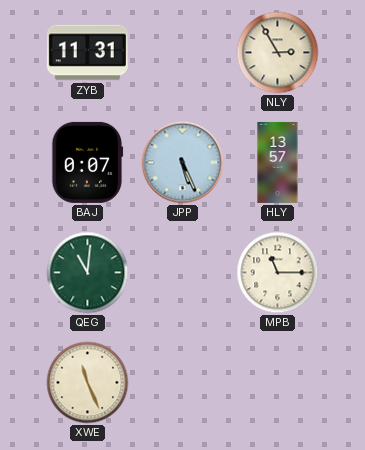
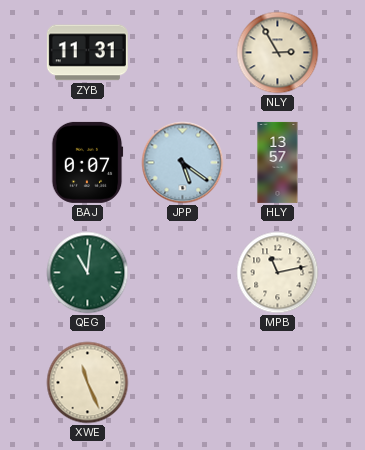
JPP: 5:26 -> 5:21 (183, 163)
MPB: 11:15 -> 11:13 (278, 273)
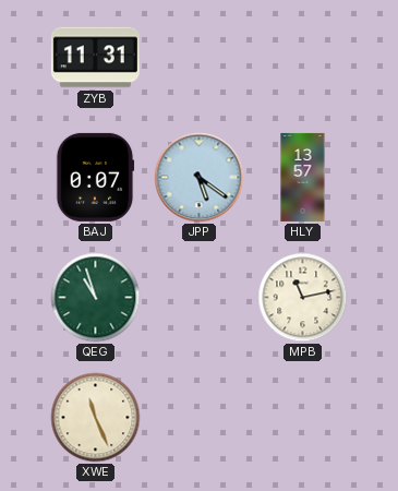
NLY: 2:55 -> none (278, 53)
QEG: 11:01 -> 10:57 (96, 298)
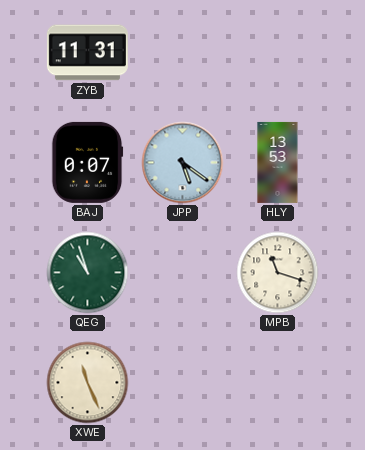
HLY: 13:57 -> 13:53 (278, 162)
MPB: 11:13 -> 11:18 (278, 273)
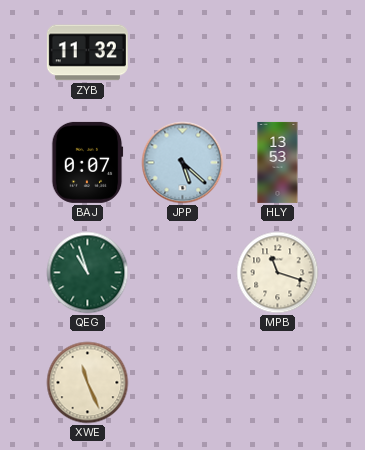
ZYB: 11:31 -> 11:32 (87, 53)
JPP: 5:21 -> 5:22 (183, 163)
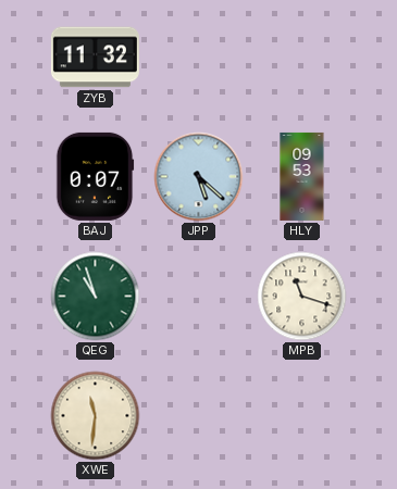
HLY: 13:53 -> 09:53 (302, 176)
XWE: 11:26 -> 11:31 (96, 416)
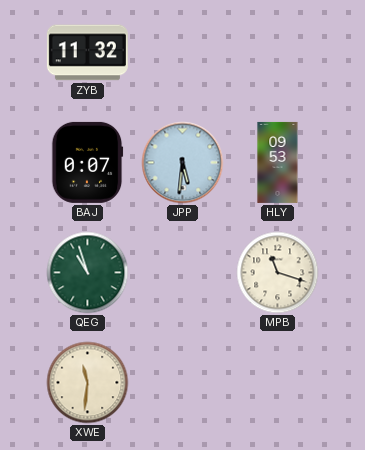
JPP: 5:22 -> 5:31 (183, 163)
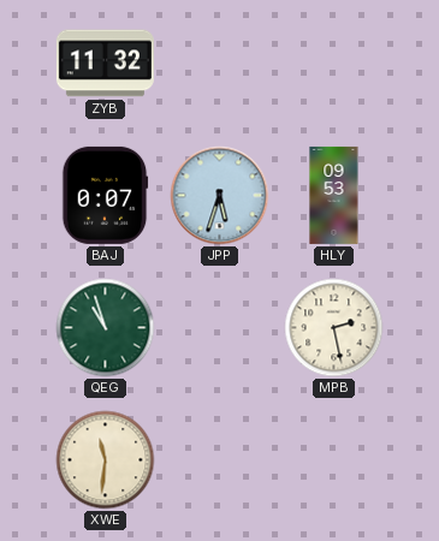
JPP: 5:31 -> 5:33 (220, 196)
MPB: 11:18 -> 2:28 (334, 328)
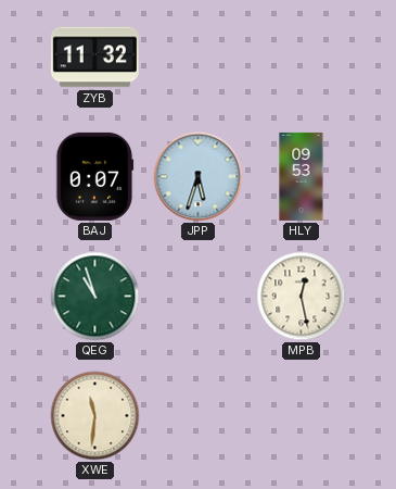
MPB: 2:28 -> 12:28 (302, 297)
